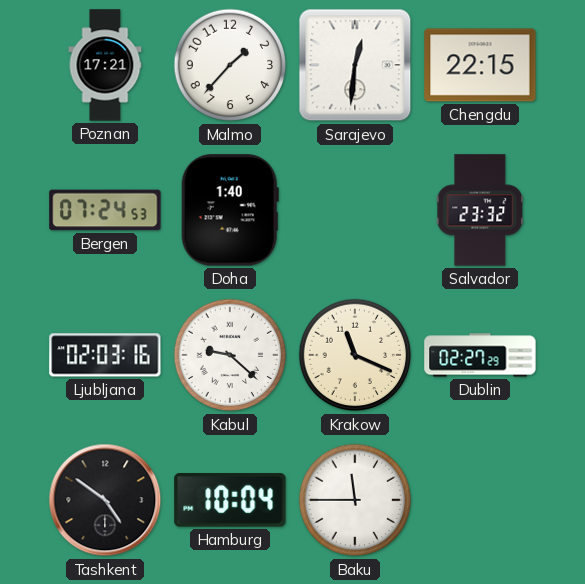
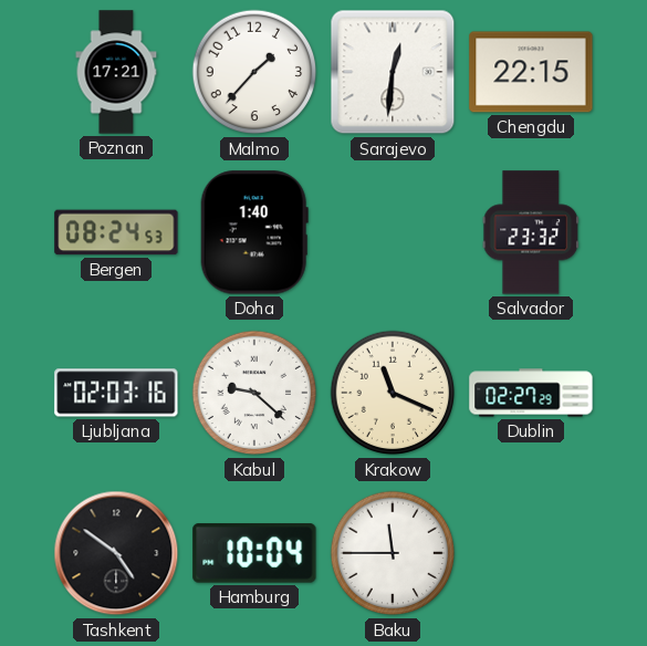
Bergen: 07:24 -> 08:24 (116, 232)
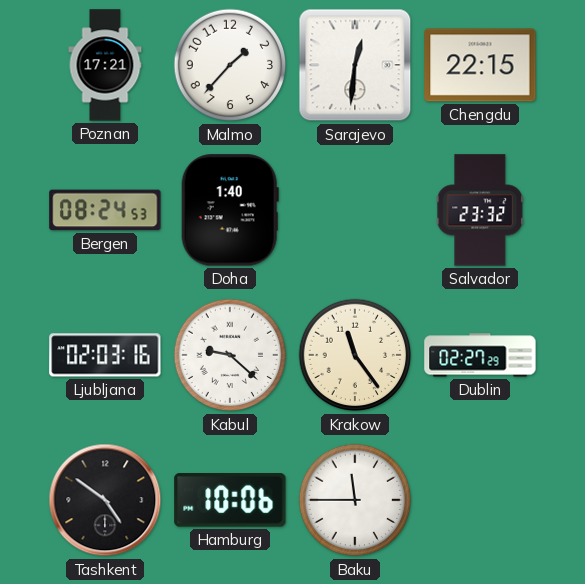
Krakow: 11:19 -> 11:24 (355, 355)
Hamburg: 10:04 -> 10:06 (230, 500)
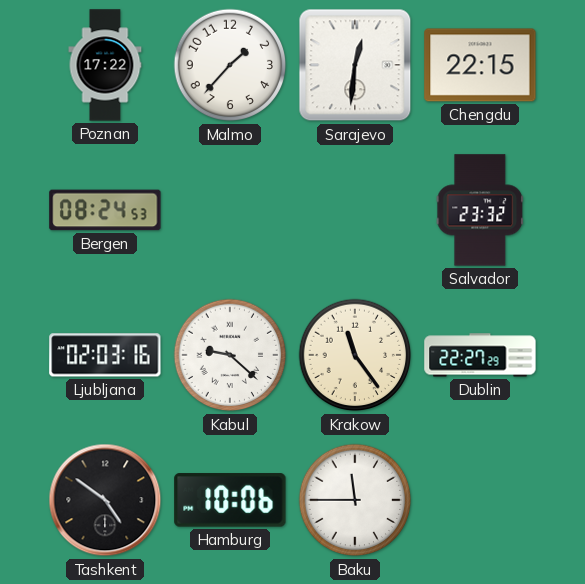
Poznan: 17:21 -> 17:22 (105, 65)
Doha: 1:40 -> none (230, 210)
Dublin: 02:27 -> 22:27 (480, 355)
